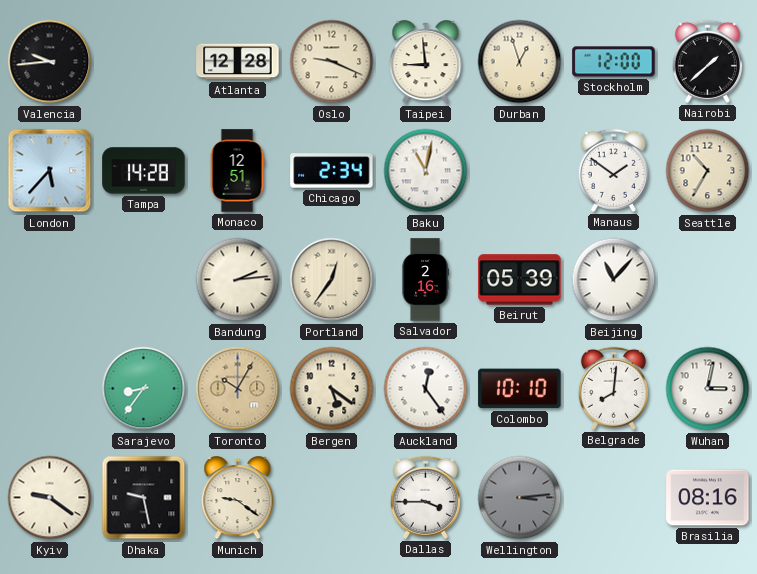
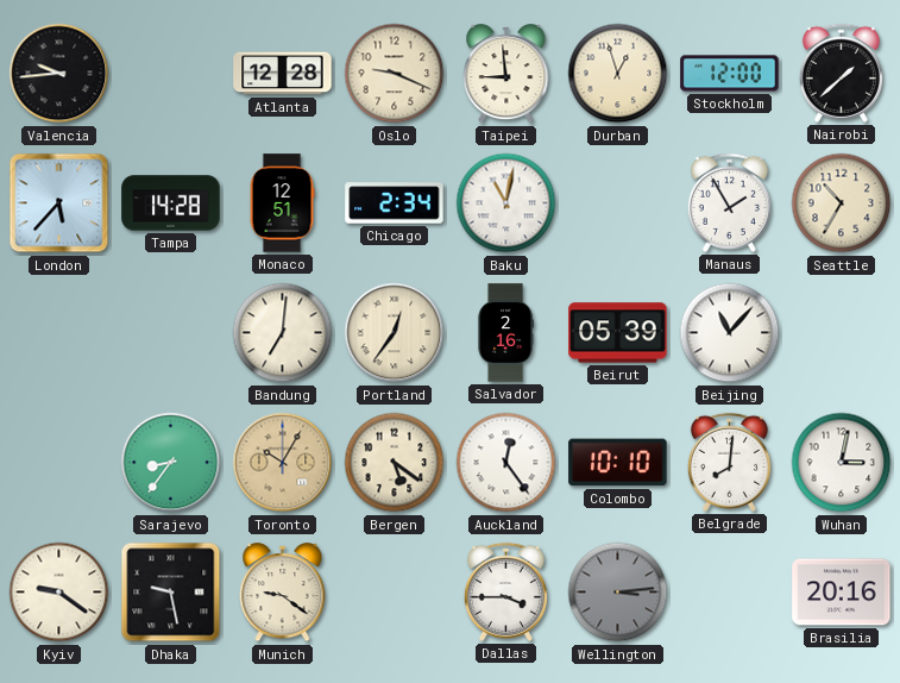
Manaus: 1:51 -> 1:55 (729, 202)
Bandung: 2:14 -> 7:01 (283, 333)
Brasilia: 08:16 -> 20:16 (842, 593)
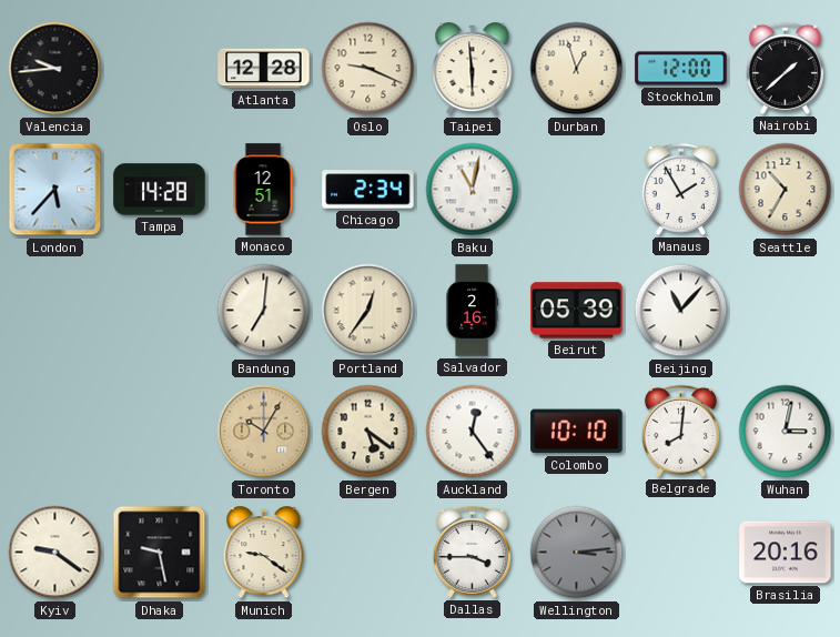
Taipei: 8:59 -> 5:59 (473, 69)
Sarajevo: 8:36 -> none (171, 463)
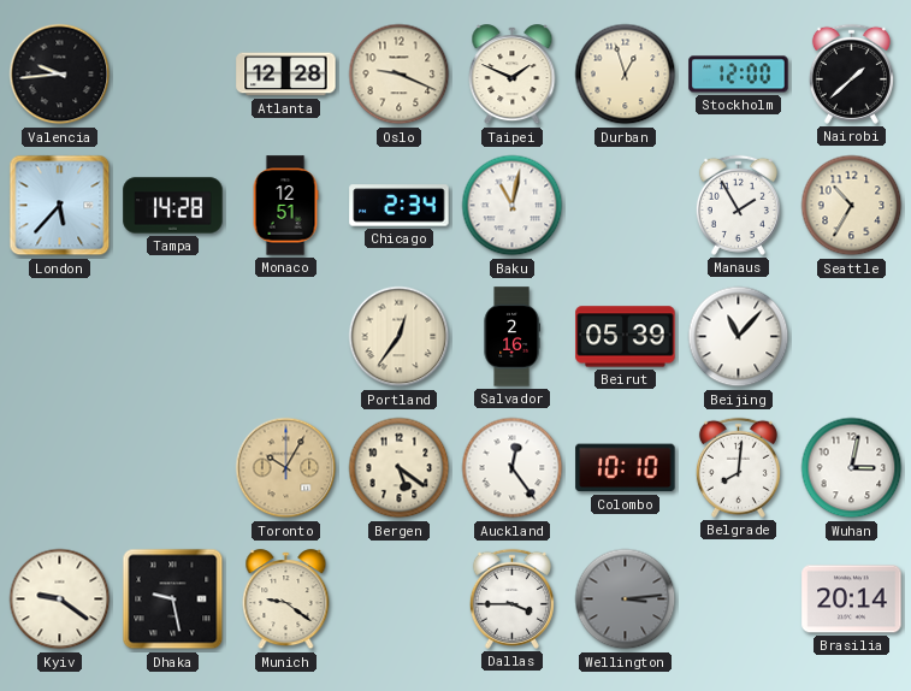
Taipei: 5:59 -> 1:49 (513, 75)
Bandung: 7:01 -> none (264, 311)
Brasilia: 20:16 -> 20:14 (852, 600)
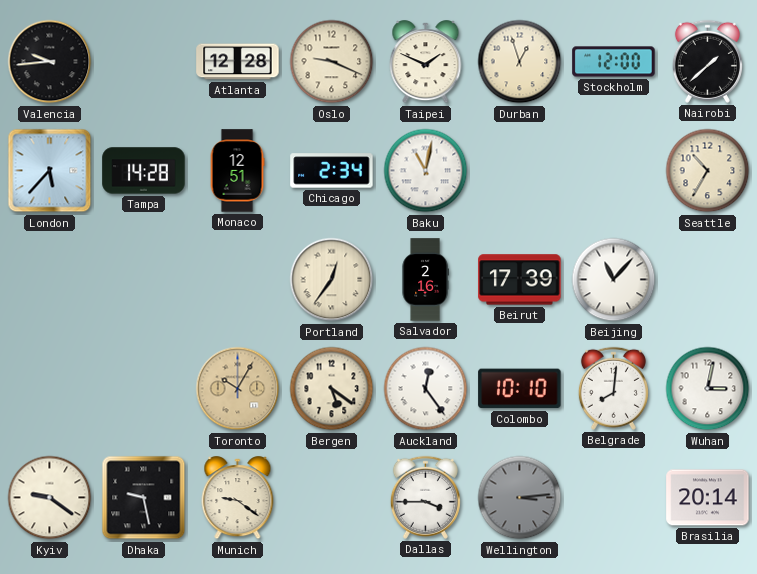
Manaus: 1:55 -> none (738, 205)
Beirut: 05:39 -> 17:39 (520, 280)
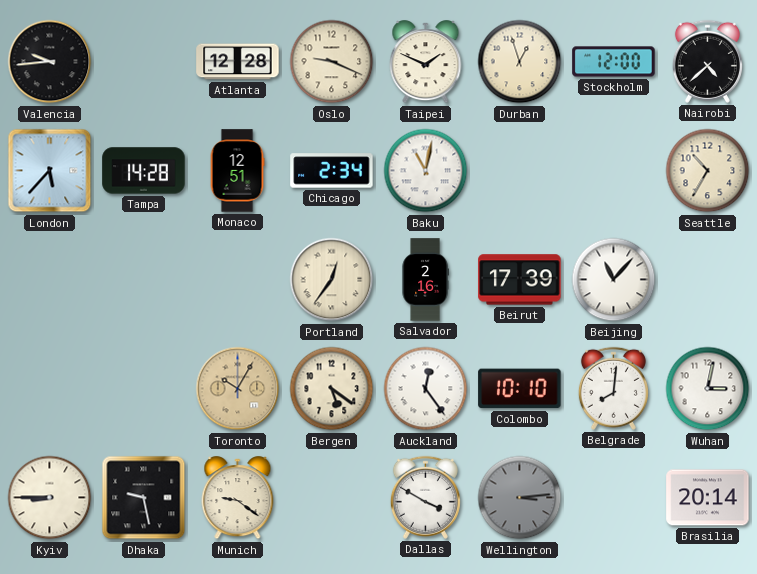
Nairobi: 1:38 -> 4:38 (707, 61)
Kyiv: 9:21 -> 8:45 (50, 498)
Dallas: 3:45 -> 3:50 (425, 497)
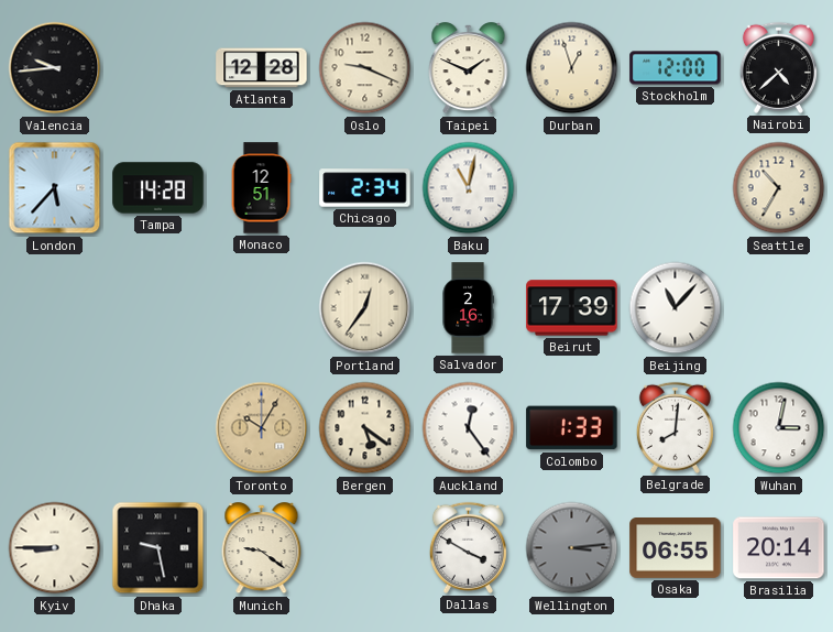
Colombo: 10:10 -> 1:33 (572, 428)
Osaka: none -> 06:55 (676, 548)
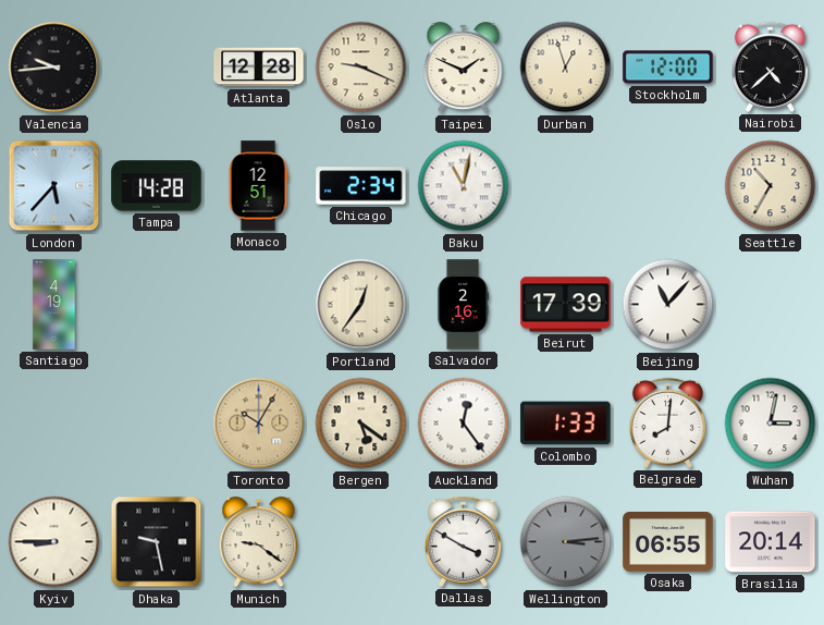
Santiago: none -> 4:19 (54, 305)
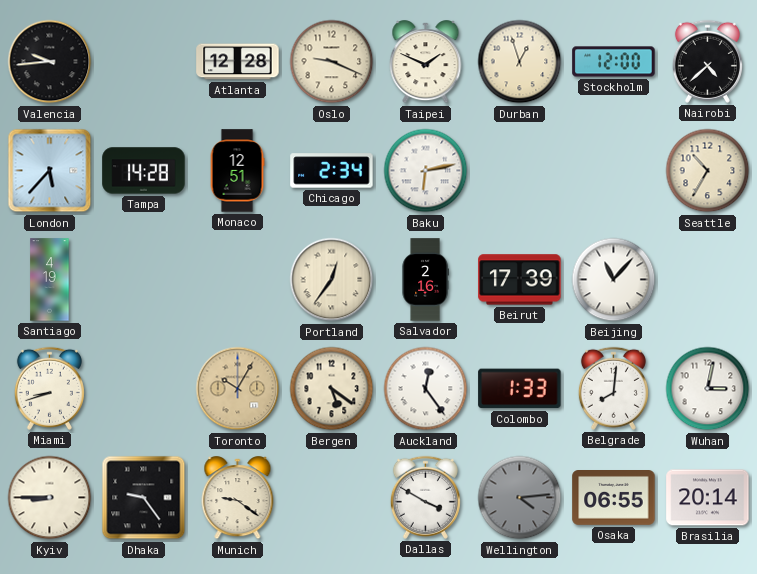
Baku: 11:02 -> 6:13 (426, 171)
Miami: none -> 8:42 (49, 388)
Dhaka: 9:28 -> 9:24 (144, 498)
Wellington: 3:14 -> 4:14 (520, 498)
